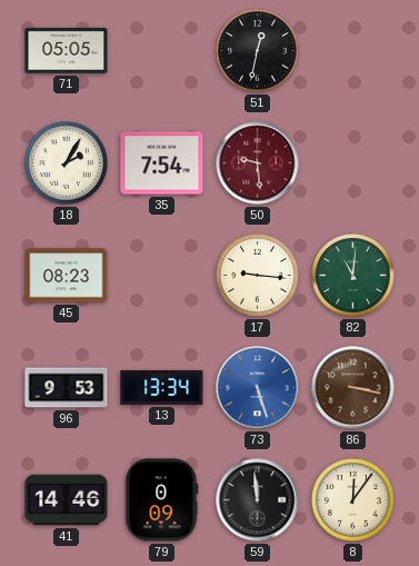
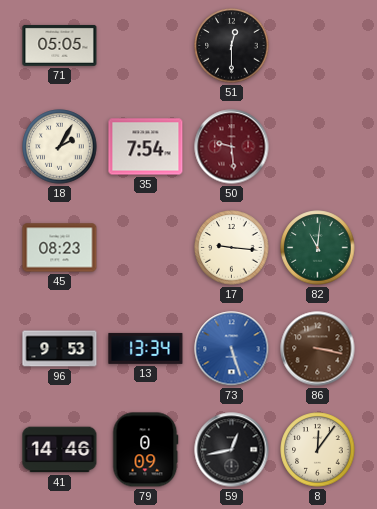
51: 12:32 -> 12:30 (232, 46)
59: 11:59 -> 12:43 (232, 450)
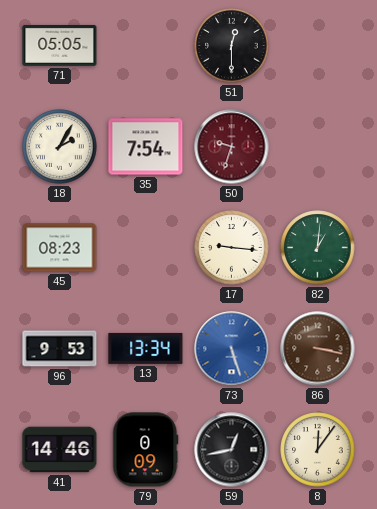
50: 9:29 -> 9:33 (232, 147)
82: 11:01 -> 1:01 (318, 248)
